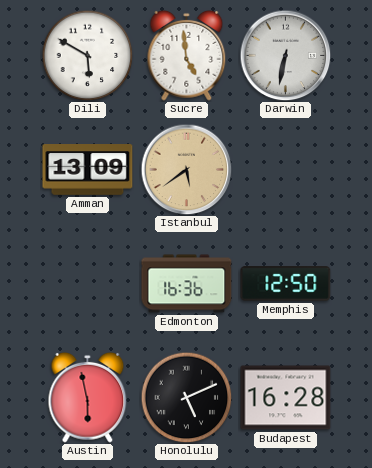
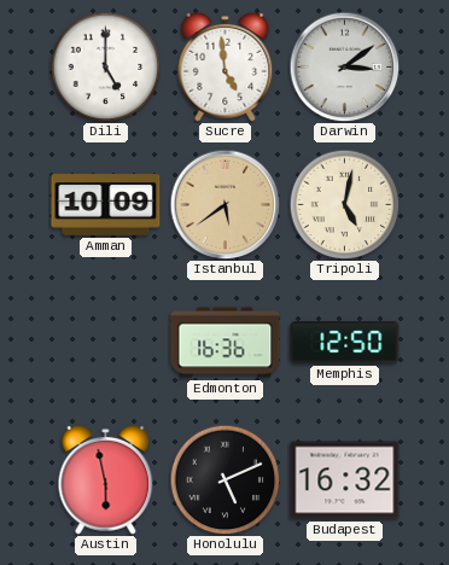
Dili: 5:50 -> 5:00 (105, 66)
Darwin: 6:32 -> 3:09 (344, 66)
Amman: 13:09 -> 10:09 (106, 205)
Tripoli: none -> 5:02 (344, 204)
Budapest: 16:28 -> 16:32 (345, 480)
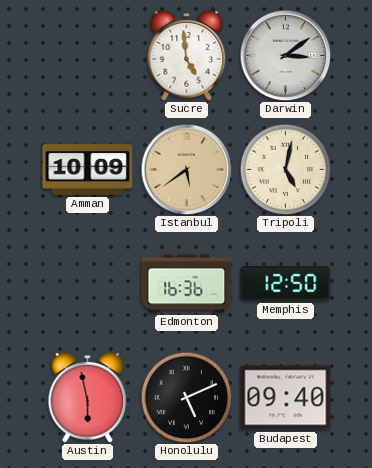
Dili: 5:00 -> none (105, 66)
Budapest: 16:32 -> 09:40 (286, 398)
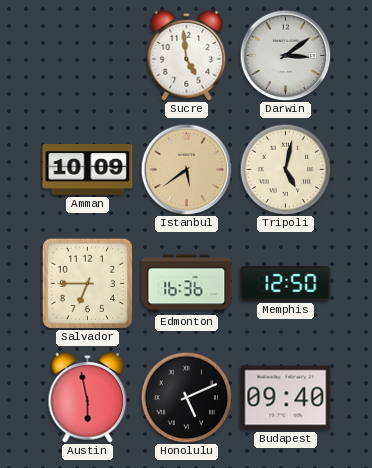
Salvador: none -> 6:45 (87, 283)
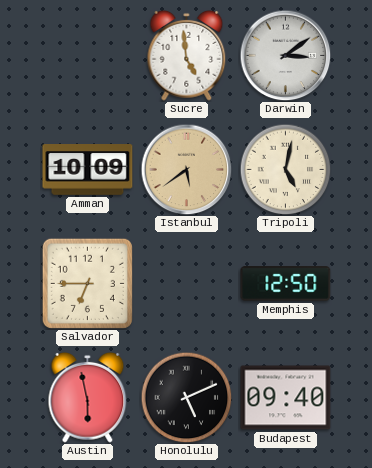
Edmonton: 16:36 -> none (187, 284)
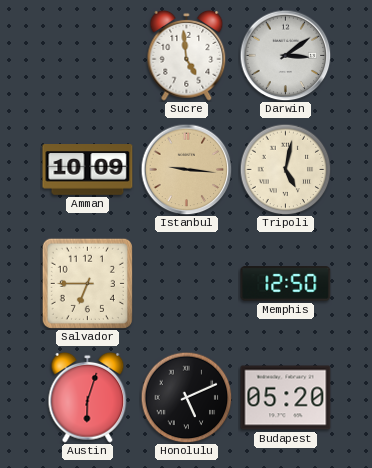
Istanbul: 5:39 -> 9:16 (186, 169)
Austin: 5:58 -> 6:03 (88, 397)
Budapest: 09:40 -> 05:20 (286, 398)
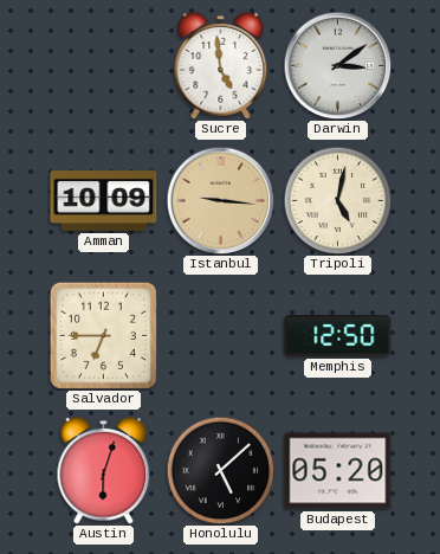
Honolulu: 5:11 -> 5:08 (220, 470)
